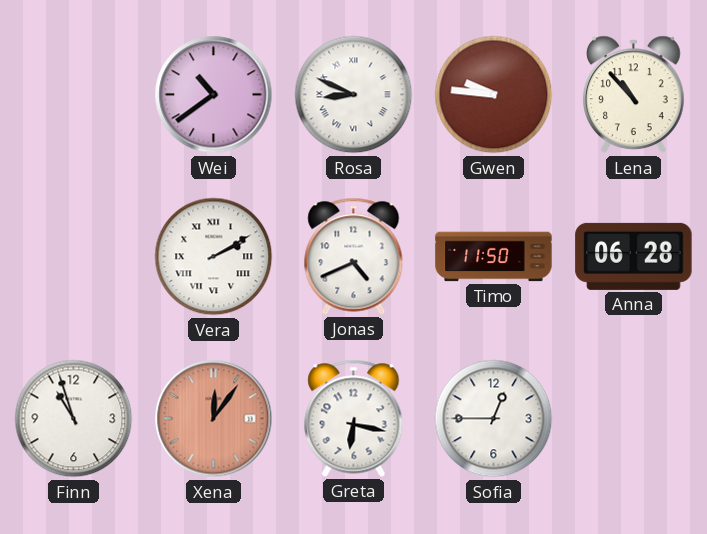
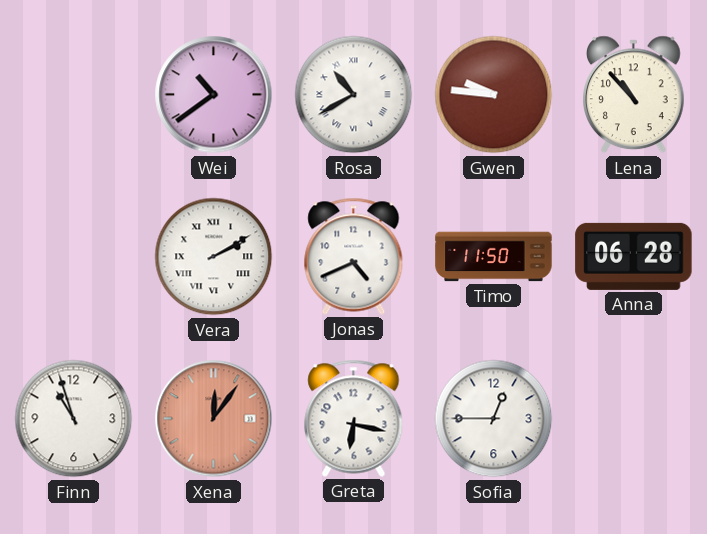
Rosa: 8:49 -> 10:40 (354, 95)
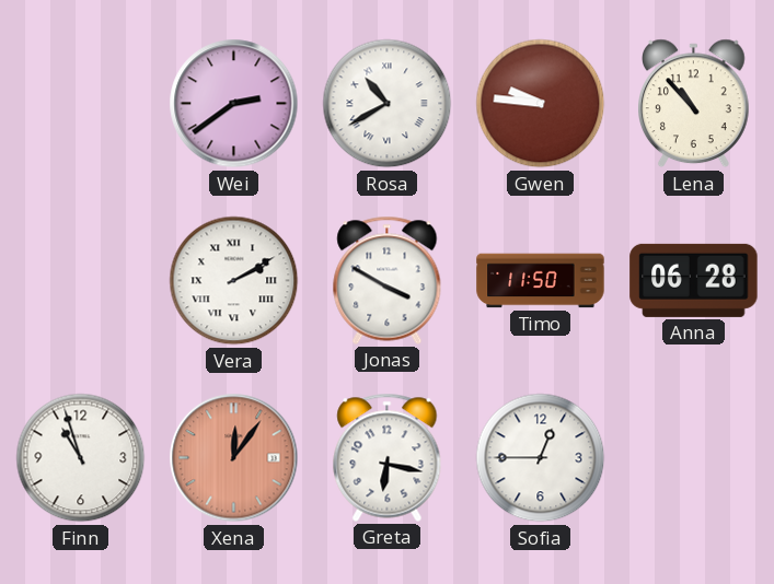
Wei: 10:39 -> 2:39 (234, 104)
Jonas: 4:41 -> 3:50 (388, 280)
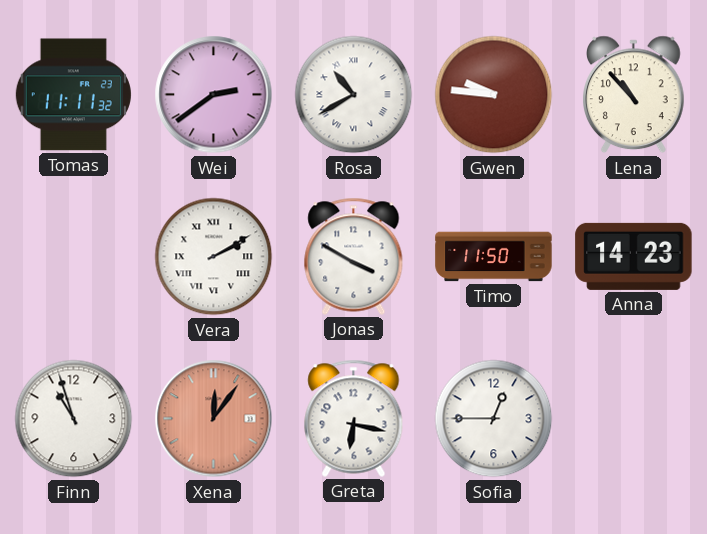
Tomas: none -> 11:11 (73, 95)
Anna: 06:28 -> 14:23 (634, 256)
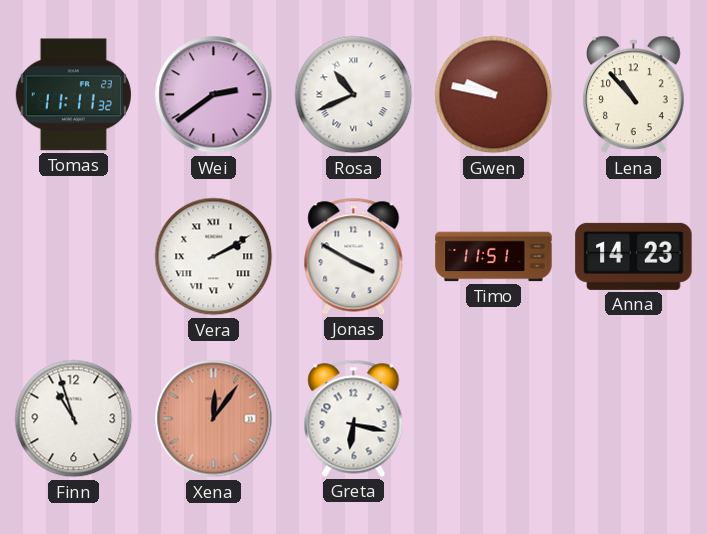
Rosa: 10:40 -> 10:41 (354, 95)
Gwen: 9:46 -> 9:47 (494, 95)
Timo: 11:50 -> 11:51 (494, 257)
Sofia: 12:45 -> none (494, 419)
